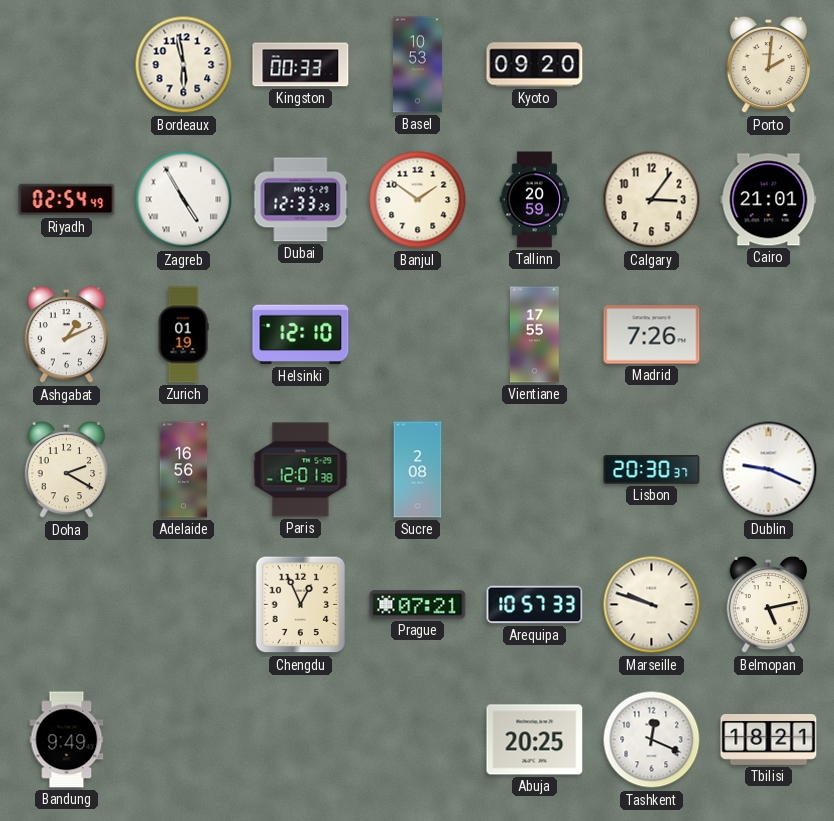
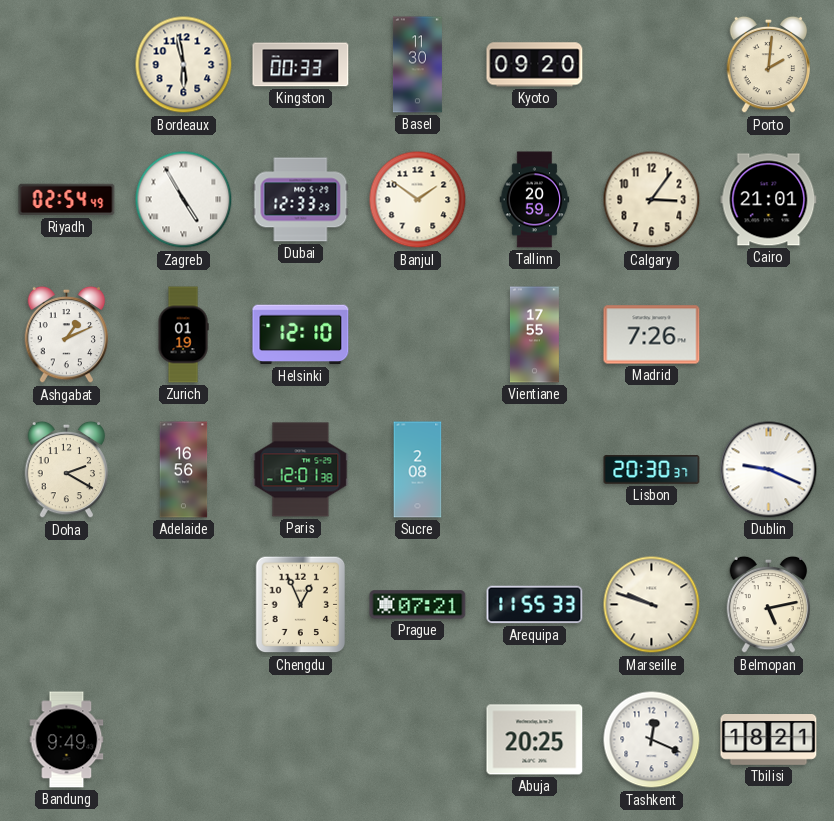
Basel: 10:53 -> 11:30 (417, 65)
Arequipa: 10:57 -> 11:55 (535, 605)
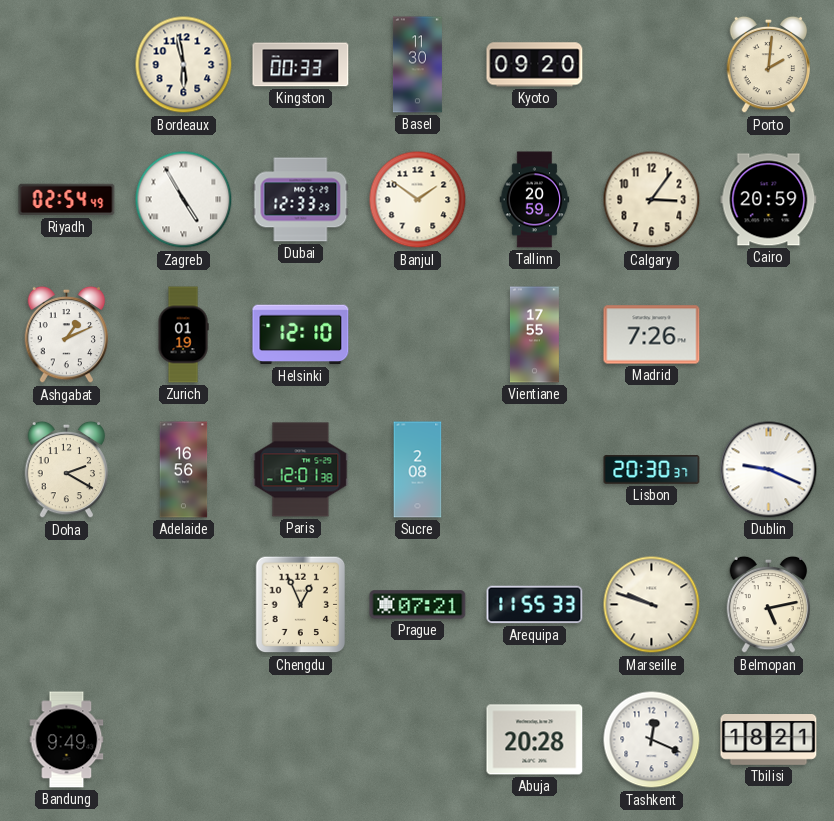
Cairo: 21:01 -> 20:59 (769, 200)
Abuja: 20:25 -> 20:28 (535, 740)
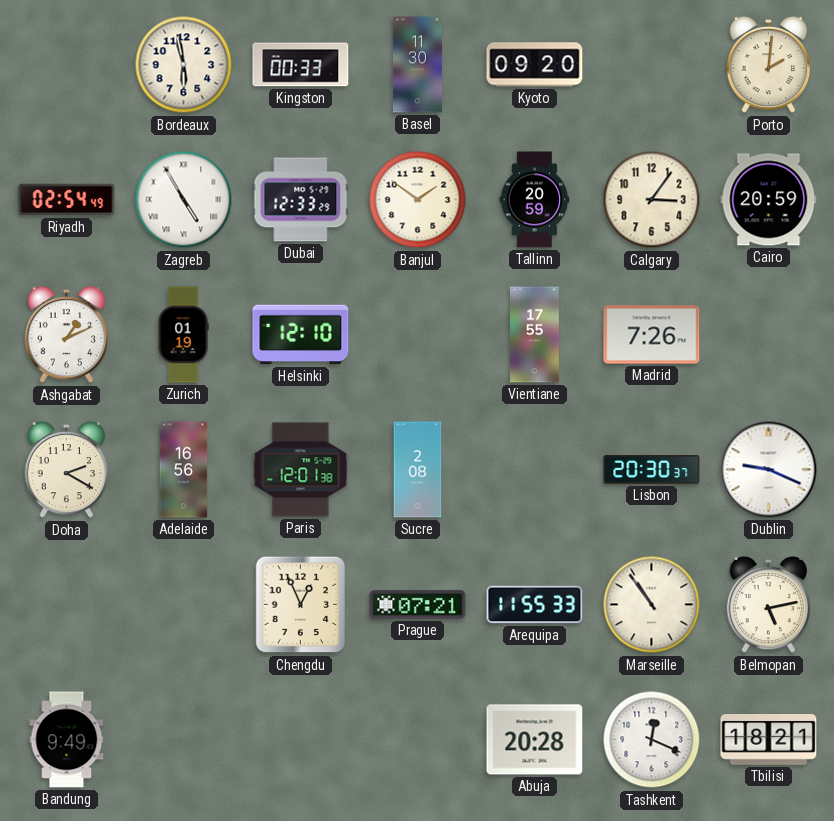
Marseille: 9:48 -> 10:54 (652, 605)
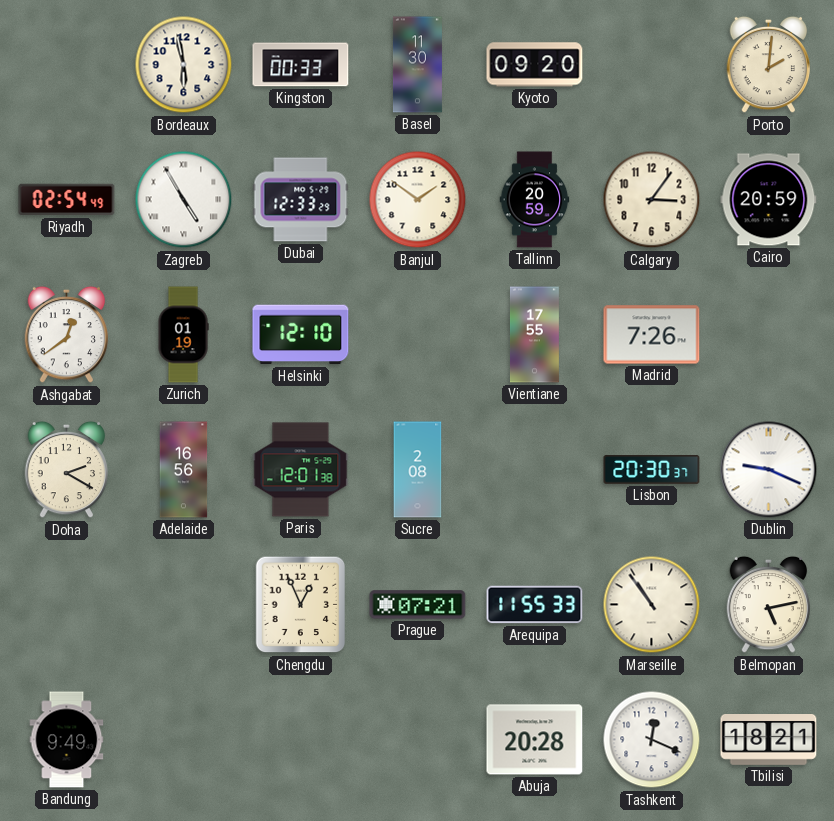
Ashgabat: 1:11 -> 12:39 (67, 335)
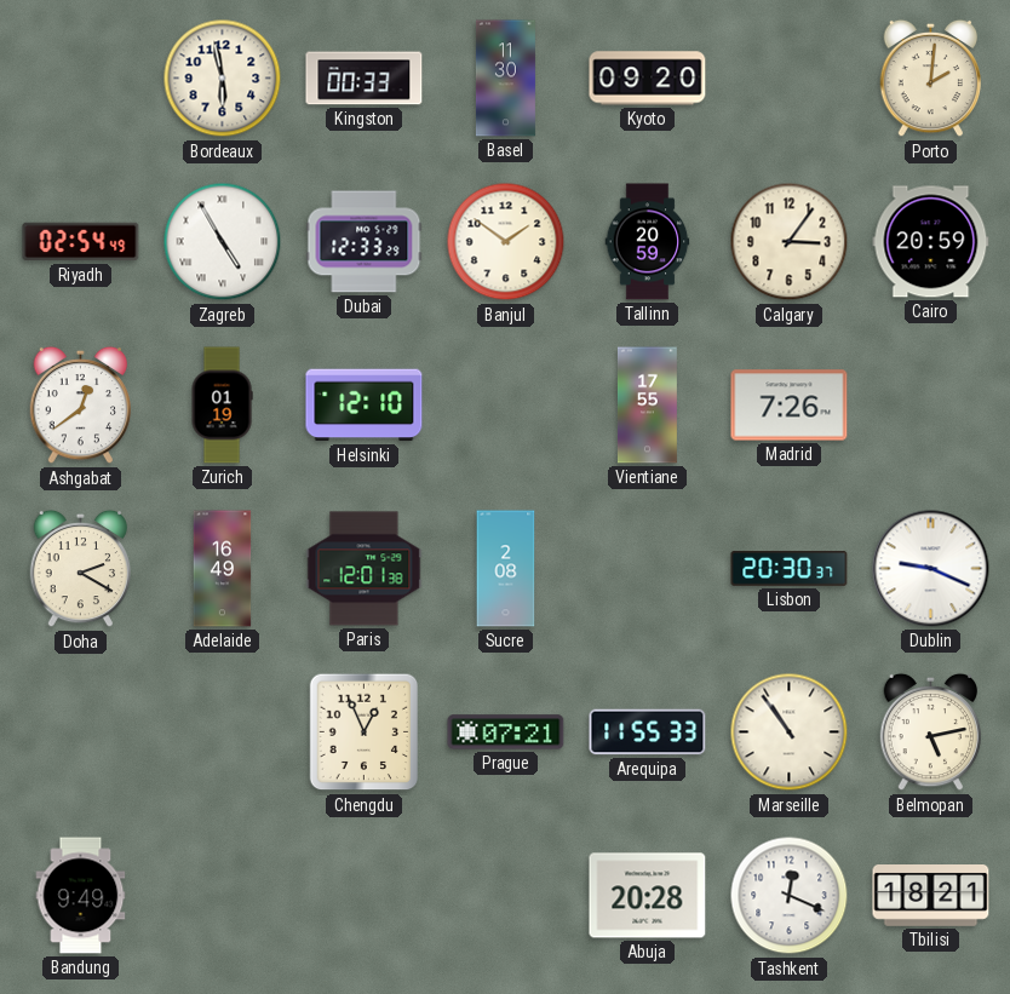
Adelaide: 16:56 -> 16:49 (223, 569)
